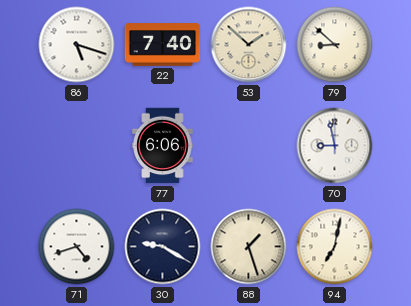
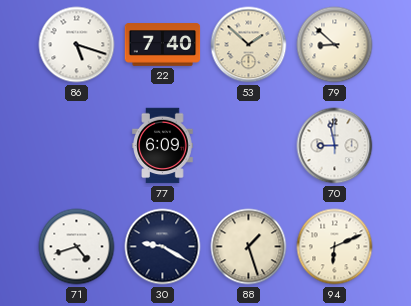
77: 6:06 -> 6:09 (163, 146)
94: 7:02 -> 6:11 (335, 247)
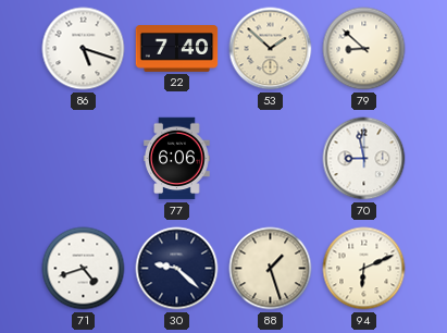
77: 6:09 -> 6:06 (177, 159)
30: 9:20 -> 9:22 (177, 269)
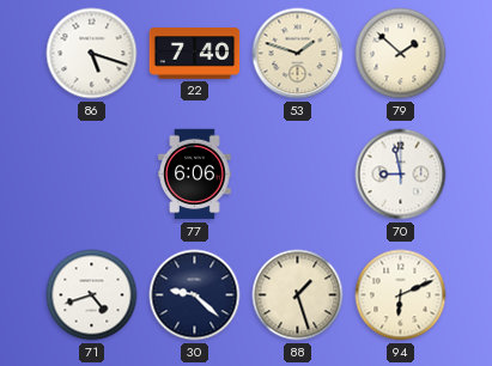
53: 1:52 -> 1:48 (298, 54)
79: 8:52 -> 1:52 (401, 54)
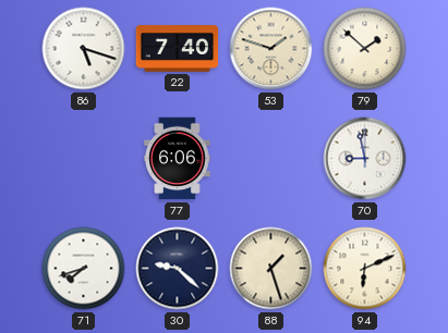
71: 4:42 -> 7:42 (84, 269)
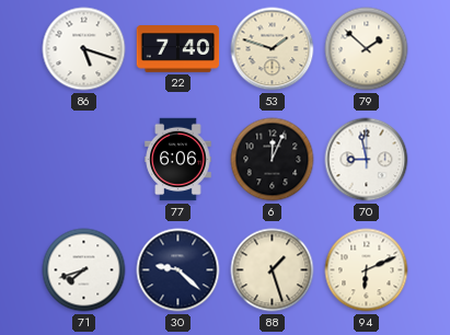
6: none -> 12:04 (273, 160)
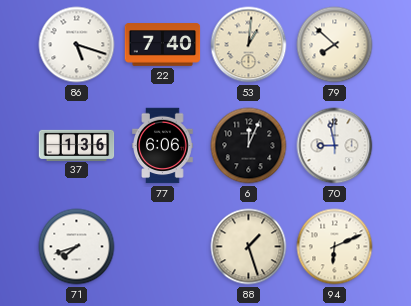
53: 1:48 -> 1:01 (249, 45)
79: 1:52 -> 7:52 (335, 45)
37: none -> 1:36 (77, 145)
30: 9:22 -> none (178, 270)
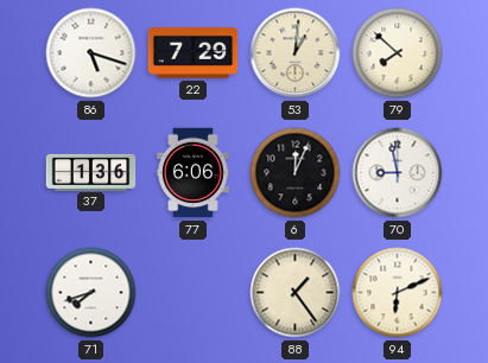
22: 7:40 -> 7:29 (194, 53)
88: 1:27 -> 1:24 (296, 293)
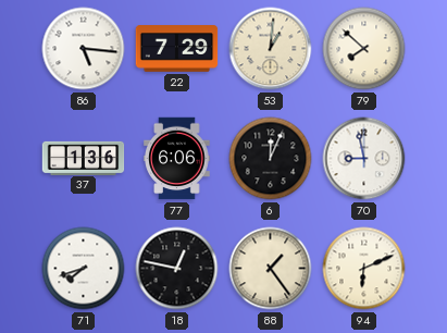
86: 5:18 -> 5:16 (84, 49)
18: none -> 12:47 (177, 269)
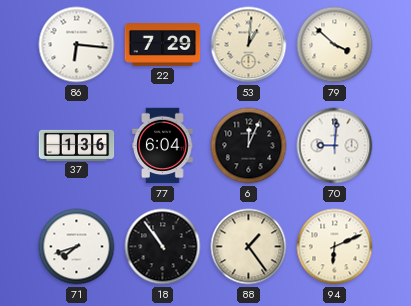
86: 5:16 -> 6:16 (77, 45)
79: 7:52 -> 3:52 (335, 45)
77: 6:06 -> 6:04 (163, 146)
70: 8:58 -> 9:01 (335, 146)
18: 12:47 -> 10:54 (163, 247)
